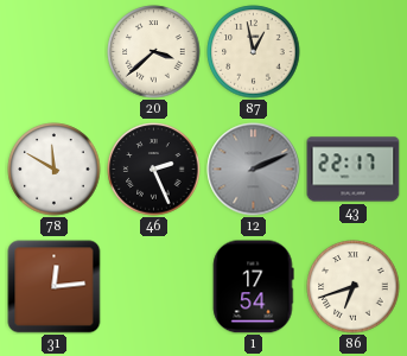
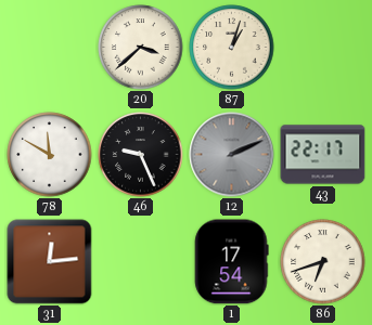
87: 12:58 -> 1:03 (232, 48)
46: 2:26 -> 9:26 (141, 155)
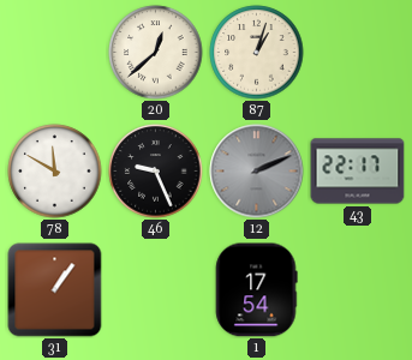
20: 3:38 -> 12:38 (156, 53)
31: 12:14 -> 1:06 (55, 290)
86: 6:42 -> none (323, 262)
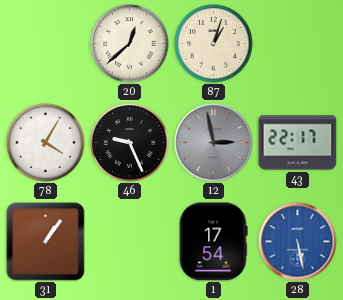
78: 11:50 -> 4:05 (46, 143)
12: 2:11 -> 2:58 (214, 143)
28: none -> 5:28 (298, 242)
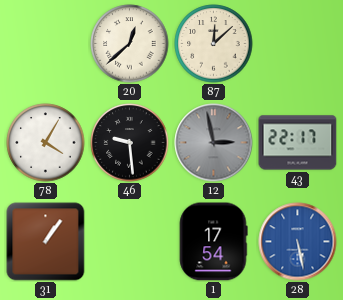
87: 1:03 -> 12:08 (214, 44)
46: 9:26 -> 9:29 (130, 143)
